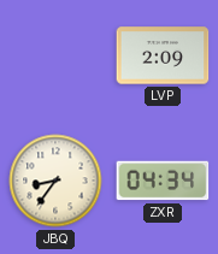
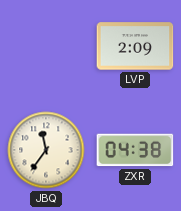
JBQ: 8:36 -> 11:36 (46, 150)
ZXR: 04:34 -> 04:38 (135, 150)
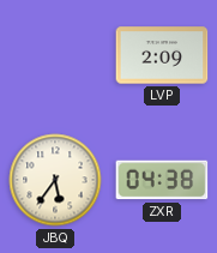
JBQ: 11:36 -> 5:36 (55, 180)
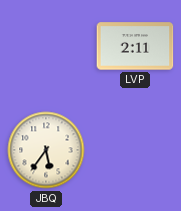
LVP: 2:09 -> 2:11 (135, 46)
ZXR: 04:38 -> none (162, 180)
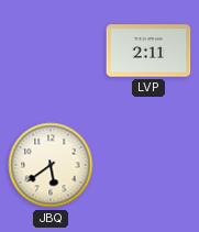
JBQ: 5:36 -> 5:39 (51, 165)
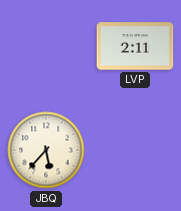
JBQ: 5:39 -> 5:37 (46, 150)
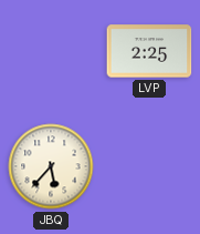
LVP: 2:11 -> 2:25 (149, 51)
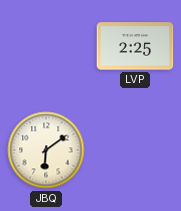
JBQ: 5:37 -> 6:09 (46, 150)
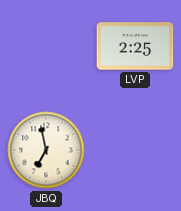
JBQ: 6:09 -> 6:58 (46, 150)
